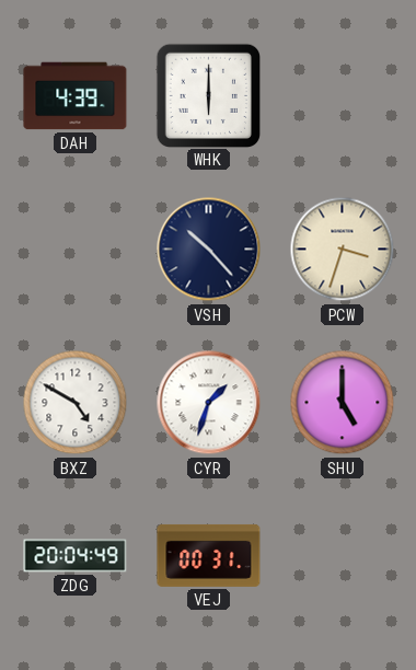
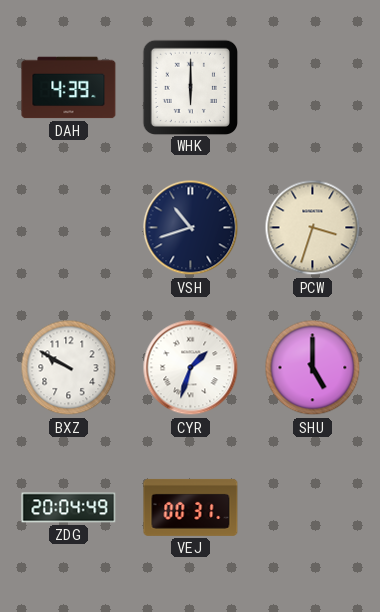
VSH: 10:23 -> 10:42 (191, 228)
BXZ: 4:50 -> 9:50 (69, 368)
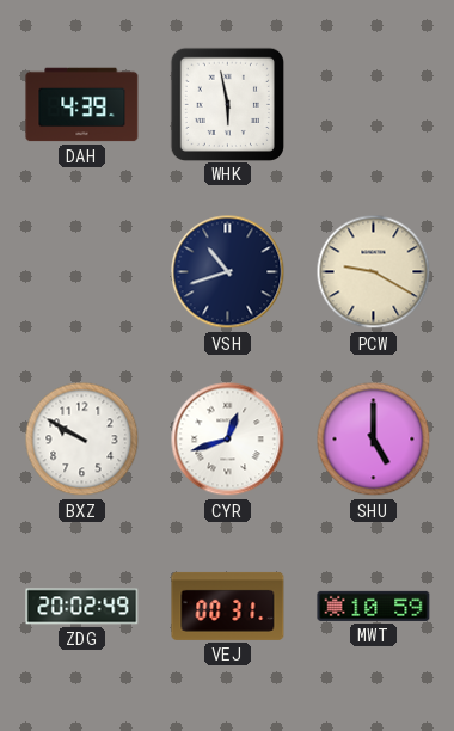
WHK: 6:00 -> 5:58 (227, 104)
PCW: 3:33 -> 9:20 (374, 272)
CYR: 1:33 -> 12:42 (228, 440)
ZDG: 20:04 -> 20:02 (82, 607)
MWT: none -> 10:59 (374, 606)
